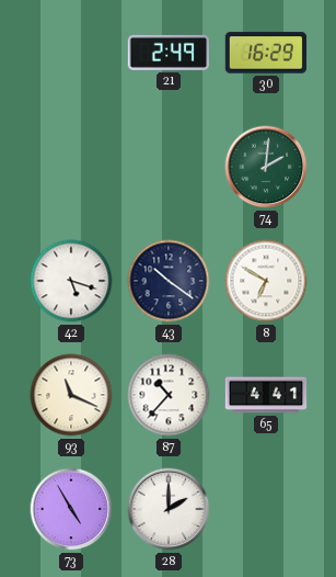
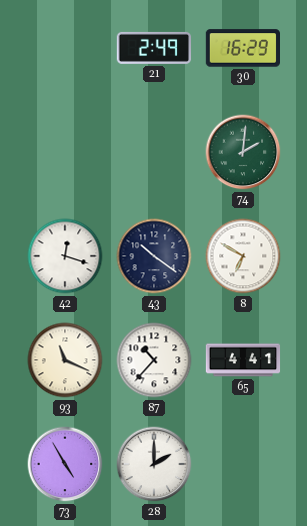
42: 5:18 -> 12:18 (65, 256)
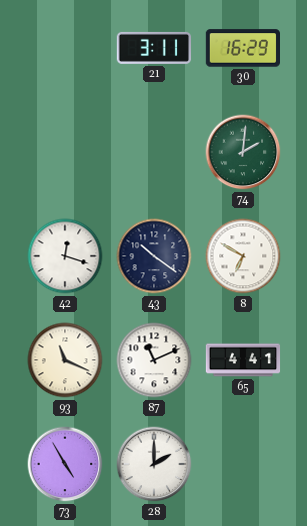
21: 2:49 -> 3:11 (153, 48)
87: 10:37 -> 11:11 (154, 360)
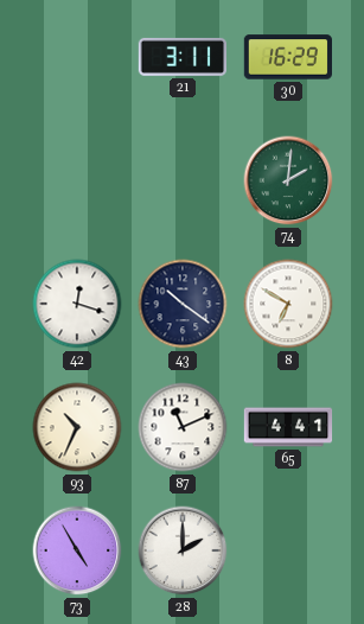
93: 11:19 -> 10:34 (77, 427)
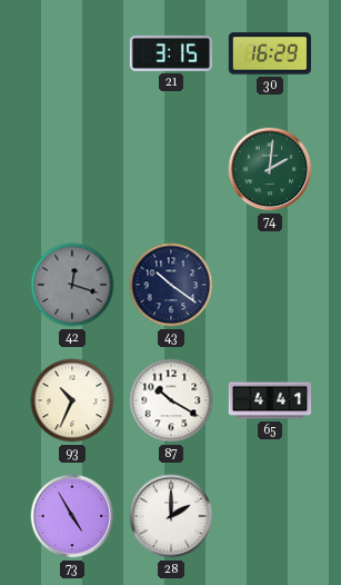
21: 3:11 -> 3:15 (170, 53)
42 dial: white -> grey (72, 285)
8: 6:50 -> none (288, 304)
87: 11:11 -> 10:20 (171, 400)
